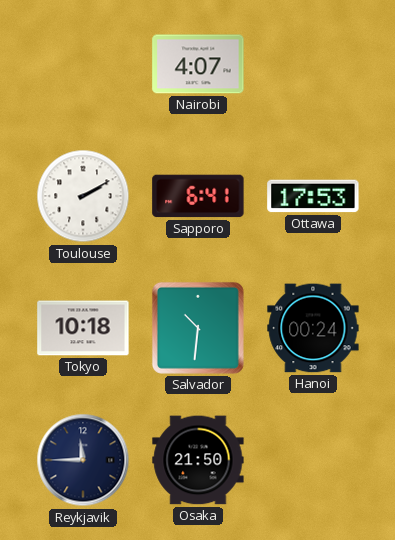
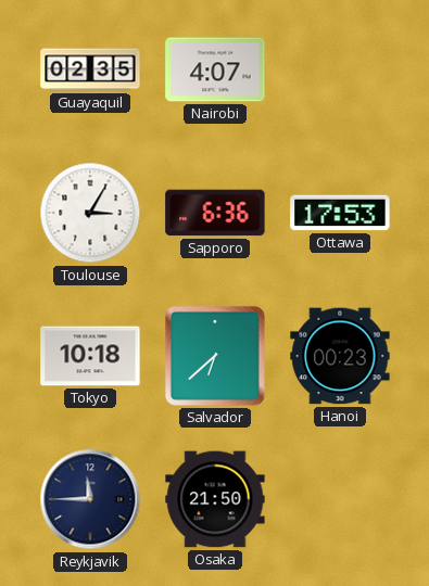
Guayaquil: none -> 02:35 (90, 69)
Toulouse: 2:10 -> 3:05 (90, 213)
Sapporo: 6:41 -> 6:36 (215, 213)
Salvador: 10:31 -> 6:38 (215, 356)
Hanoi: 00:24 -> 00:23 (340, 356)
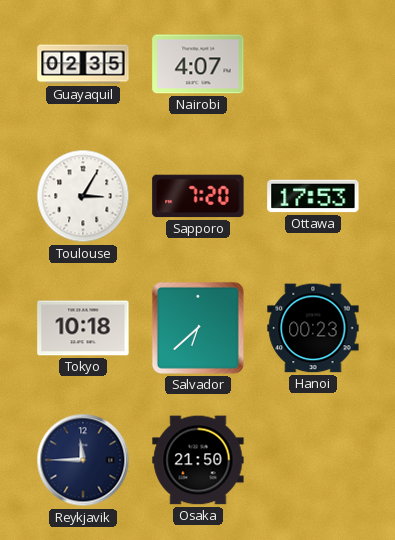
Sapporo: 6:36 -> 7:20 (198, 196)
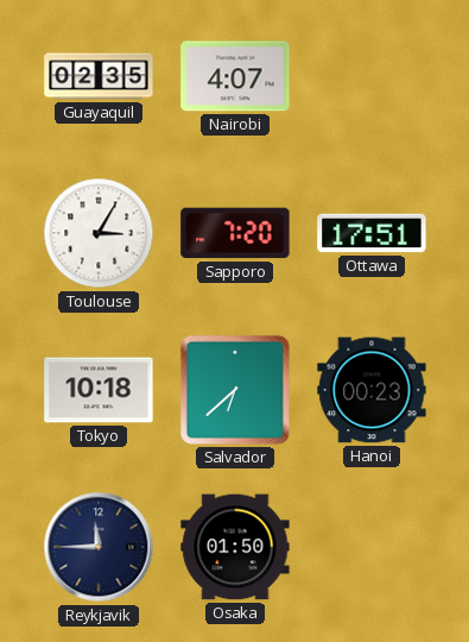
Ottawa: 17:53 -> 17:51 (372, 233)
Osaka: 21:50 -> 01:50 (235, 547)
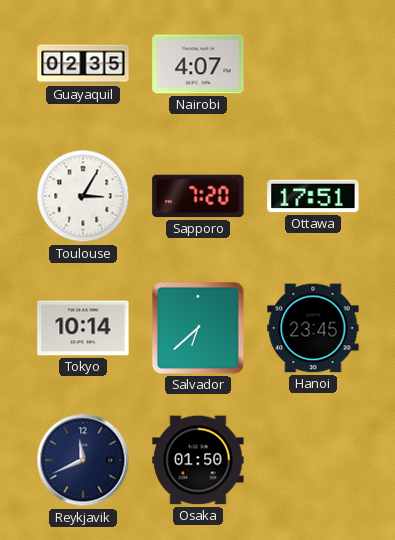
Tokyo: 10:18 -> 10:14 (83, 328)
Hanoi: 00:23 -> 23:45 (313, 328)
Reykjavik: 11:45 -> 11:41 (83, 460)
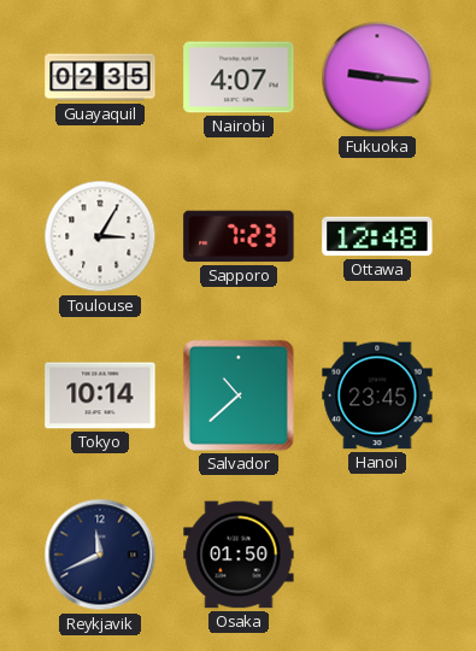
Fukuoka: none -> 9:16 (377, 77)
Sapporo: 7:20 -> 7:23 (239, 236)
Ottawa: 17:51 -> 12:48 (377, 236)
Salvador: 6:38 -> 10:38 (239, 395)
